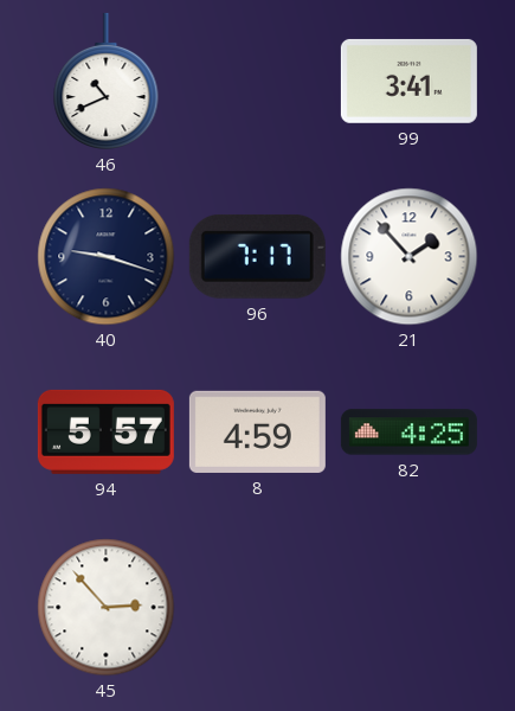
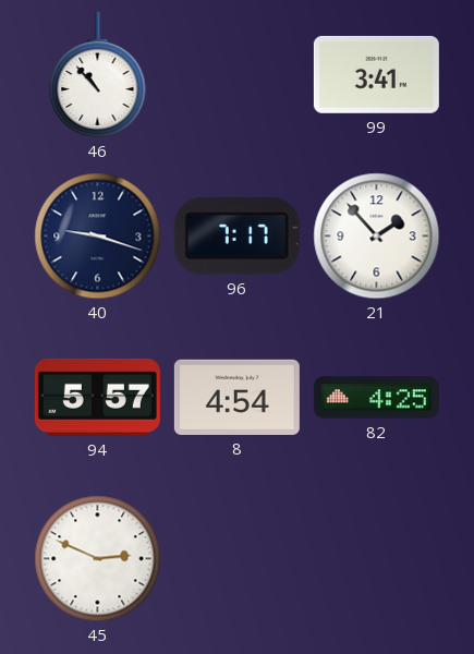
46: 10:41 -> 10:53 (98, 75)
8: 4:59 -> 4:54 (236, 397)
45: 2:53 -> 2:49 (98, 559)
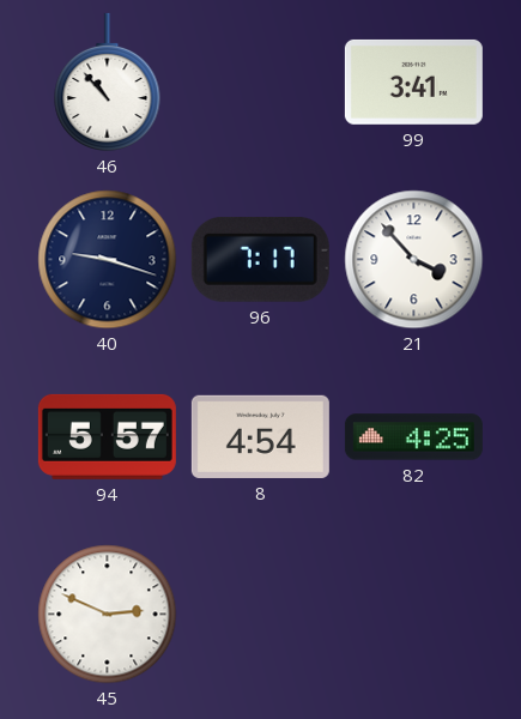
21: 1:53 -> 3:53 (414, 260)
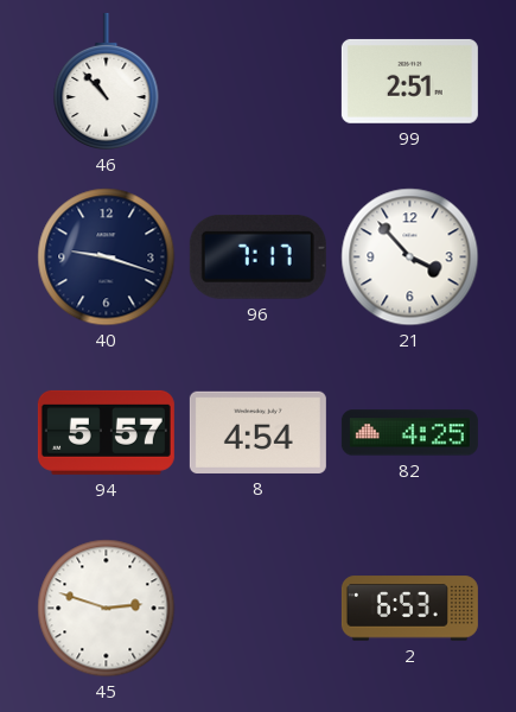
99: 3:41 -> 2:51 (409, 81)
45: 2:49 -> 2:48 (107, 609)
2: none -> 6:53 (409, 609)
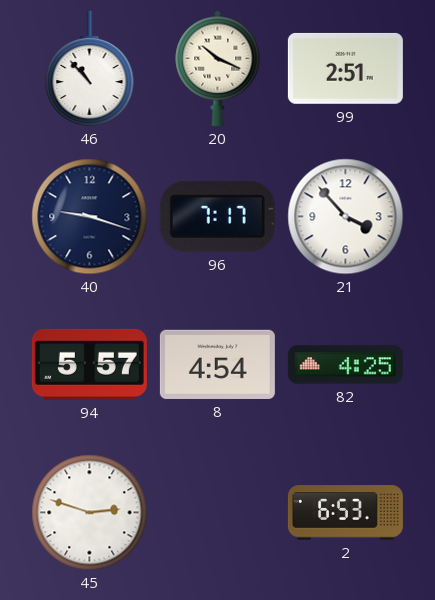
20: none -> 10:19 (218, 68)
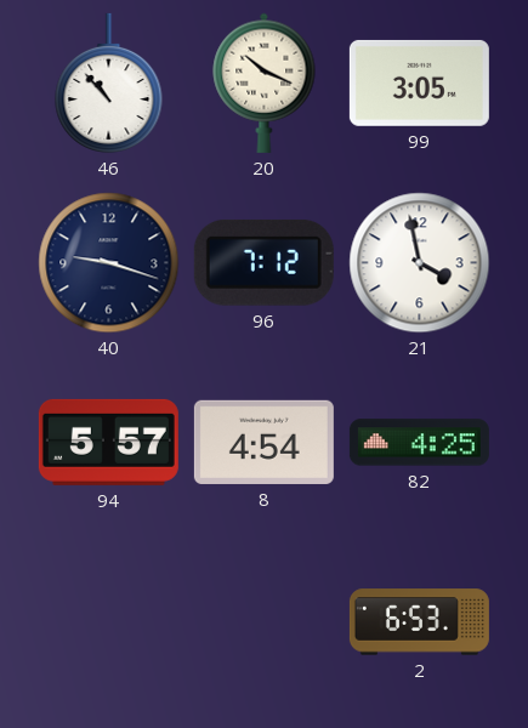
99: 2:51 -> 3:05 (419, 83)
96: 7:17 -> 7:12 (263, 262)
21: 3:53 -> 3:58 (420, 263)
45: 2:48 -> none (90, 513)
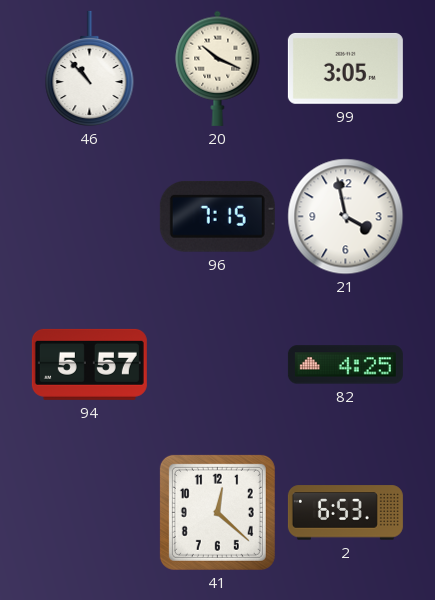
40: 9:18 -> none (109, 263)
96: 7:12 -> 7:15 (217, 216)
8: 4:54 -> none (263, 442)
41: none -> 12:22 (217, 512)
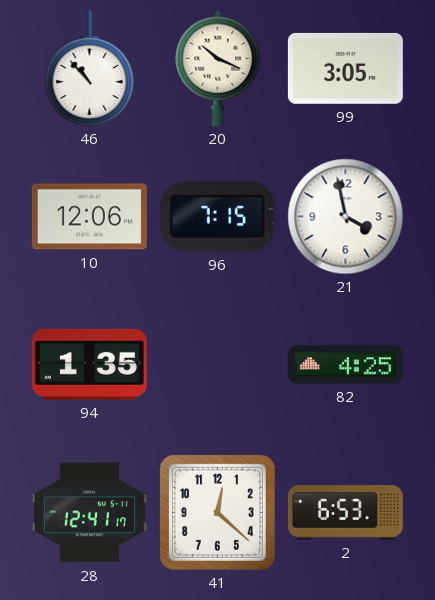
10: none -> 12:06 (89, 217)
94: 5:57 -> 1:35 (89, 364)
28: none -> 12:41 (89, 513)
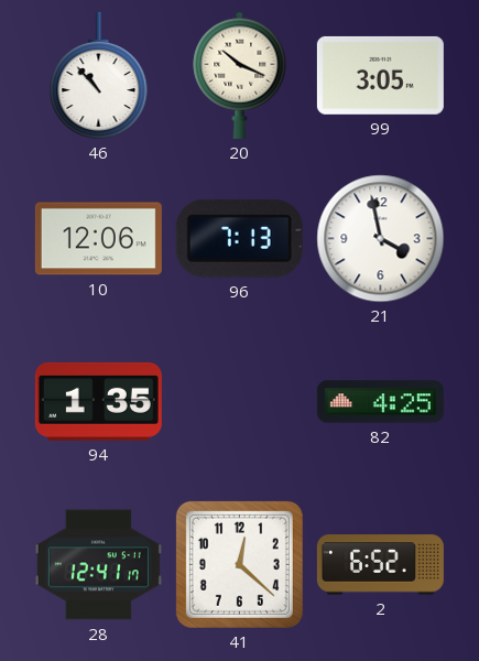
96: 7:15 -> 7:13 (239, 238)
2: 6:53 -> 6:52 (380, 565)
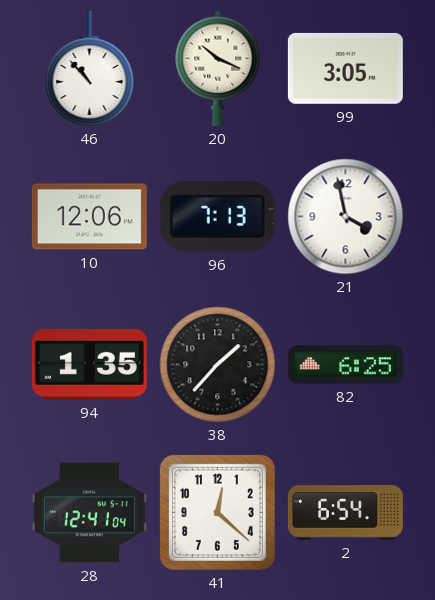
38: none -> 1:37 (218, 365)
82: 4:25 -> 6:25 (345, 365)
28: 12:41:17 -> 12:41:04 (89, 513)
2: 6:52 -> 6:54 (345, 513)
